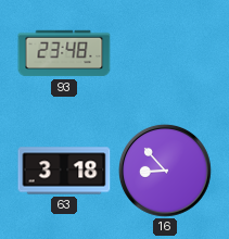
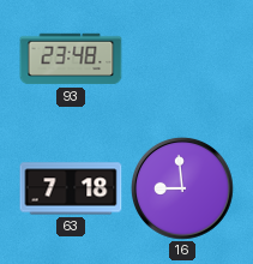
63: 3:18 -> 7:18 (71, 188)
16: 8:53 -> 8:59 (182, 188)
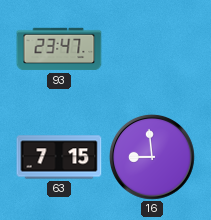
93: 23:48 -> 23:47 (59, 49)
63: 7:18 -> 7:15 (59, 157)
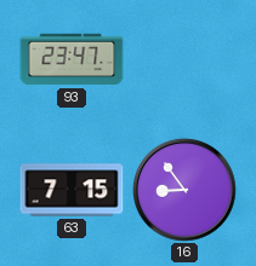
16: 8:59 -> 8:54 (184, 190)
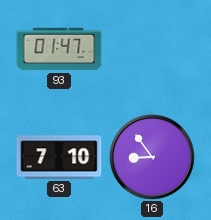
93: 23:47 -> 01:47 (59, 49)
63: 7:15 -> 7:10 (59, 157)
